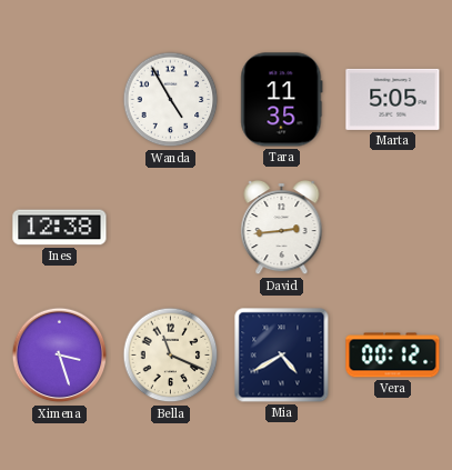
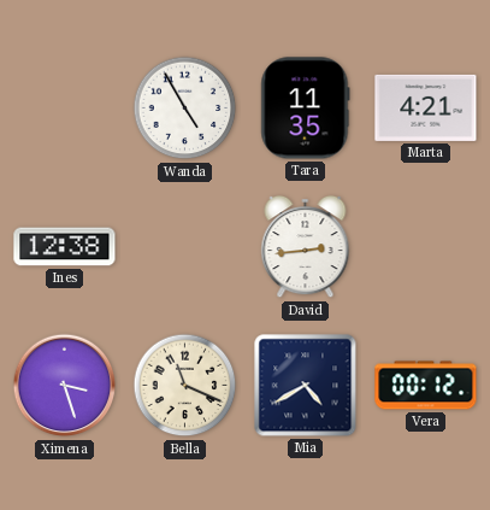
Marta: 5:05 -> 4:21 (426, 107)
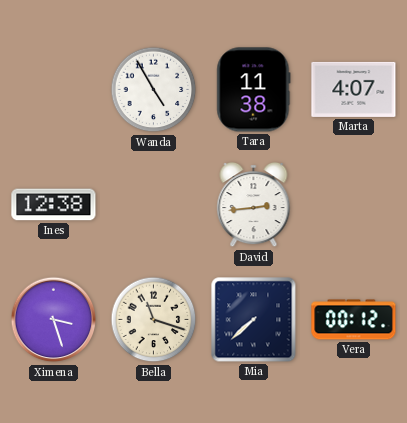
Tara: 11:35 -> 11:38 (254, 90)
Marta: 4:21 -> 4:07 (354, 89)
Bella: 11:19 -> 11:18 (154, 320)
Mia: 4:40 -> 7:38 (254, 320)
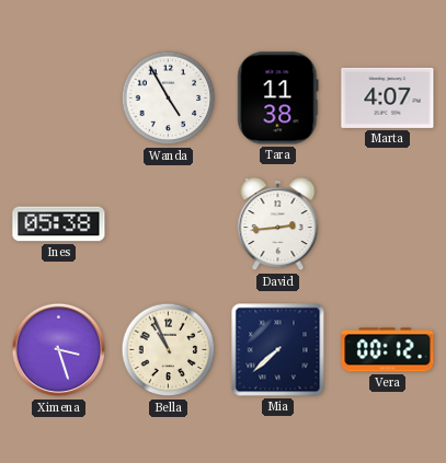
Ines: 12:38 -> 05:38 (59, 224)
Bella: 11:18 -> 10:56 (169, 350)
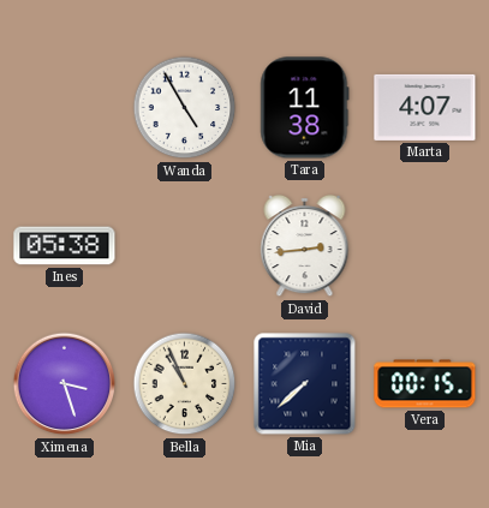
Vera: 00:12 -> 00:15 (425, 384)
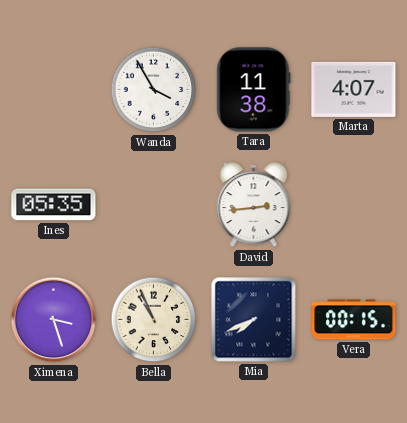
Wanda: 4:55 -> 3:55 (154, 90)
Ines: 05:38 -> 05:35 (54, 205)
Mia: 7:38 -> 7:41 (254, 320)
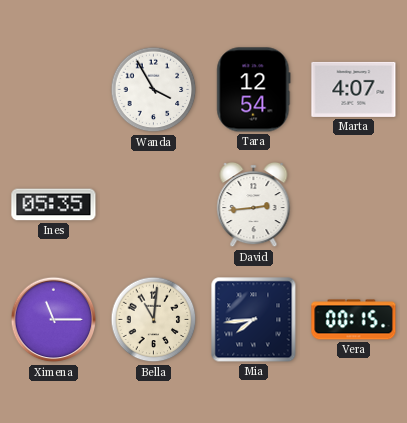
Tara: 11:38 -> 12:54 (254, 90)
Ximena: 3:27 -> 11:15 (54, 320)
Bella: 10:56 -> 11:01 (154, 320)
Mia: 7:41 -> 7:44 (254, 320)
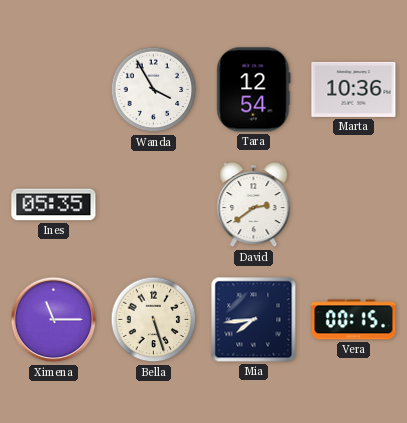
Marta: 4:07 -> 10:36 (354, 89)
David: 2:44 -> 2:39 (254, 205)
Bella: 11:01 -> 5:27 (154, 320)
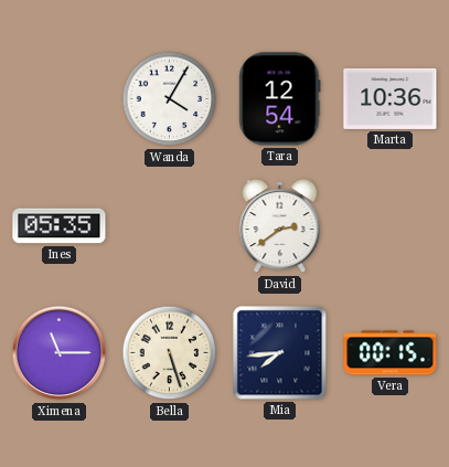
Wanda: 3:55 -> 4:05 (170, 99)
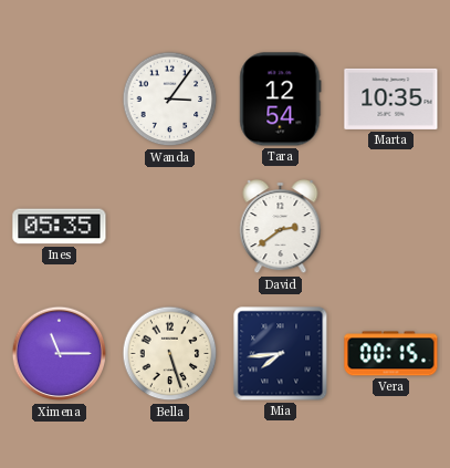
Wanda: 4:05 -> 3:06 (170, 100)
Marta: 10:36 -> 10:35 (391, 98)
